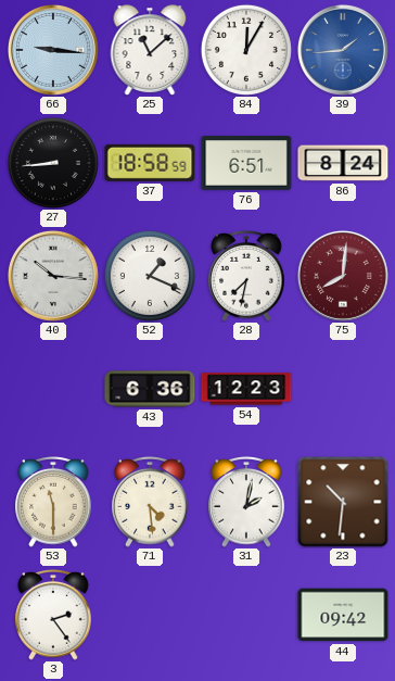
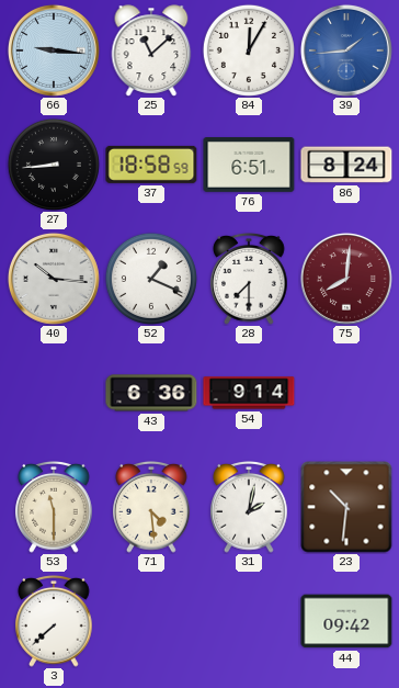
28: 7:32 -> 7:30 (249, 280)
54: 12:23 -> 9:14 (249, 393)
3: 2:24 -> 7:38 (54, 622)
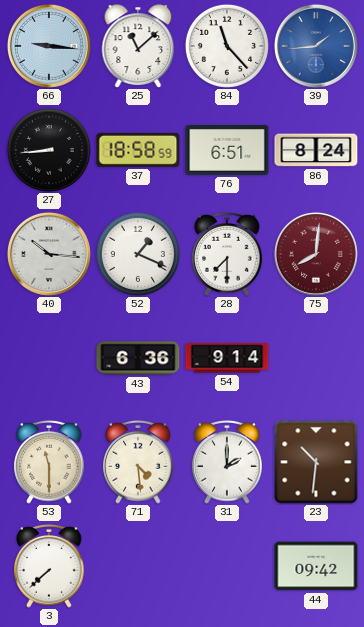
84: 12:05 -> 11:23 (227, 46)
31: 2:02 -> 2:00 (227, 463)
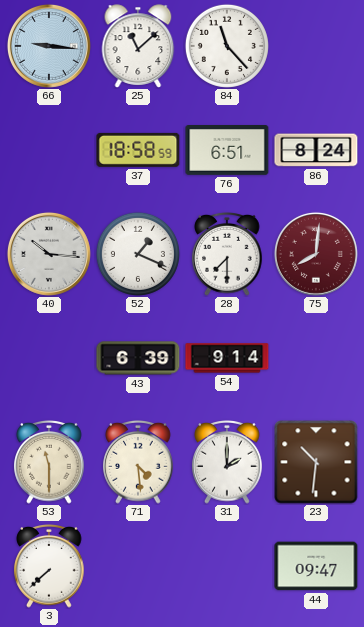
39: 1:44 -> none (316, 46)
27: 8:44 -> none (49, 150)
43: 6:36 -> 6:39 (138, 358)
44: 09:42 -> 09:47 (316, 566)
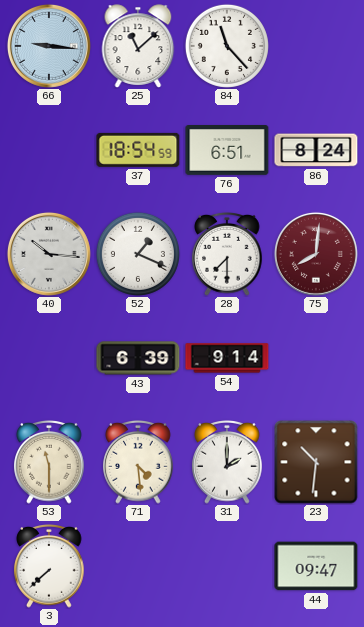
37: 18:58 -> 18:54 (138, 150)
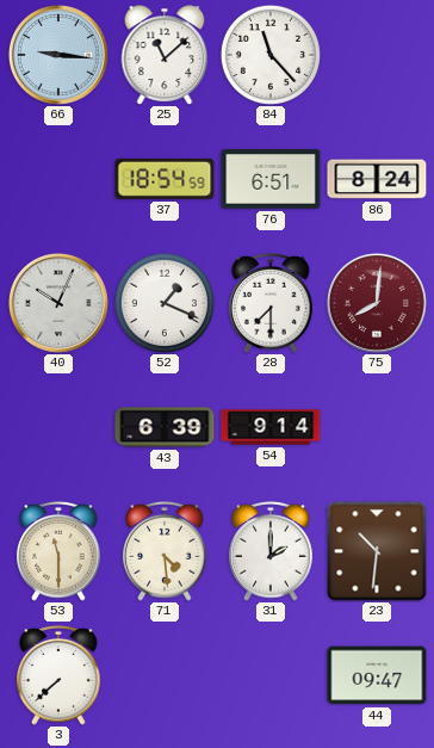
40: 10:16 -> 10:04 (58, 303)
